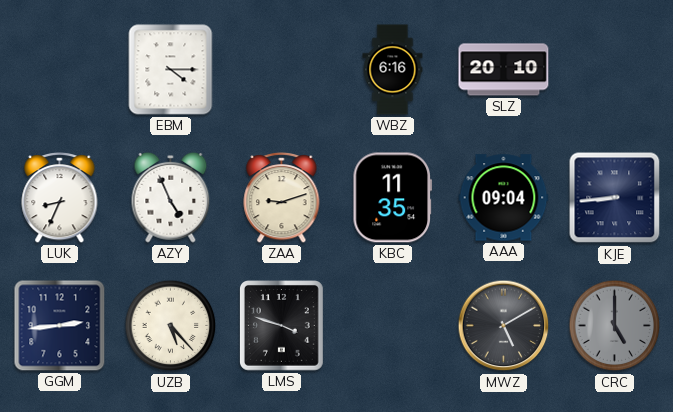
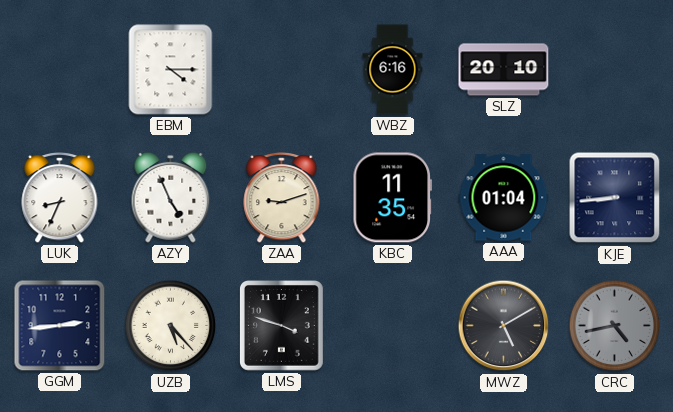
AAA: 09:04 -> 01:04 (504, 198)
CRC: 5:00 -> 4:43 (615, 326)
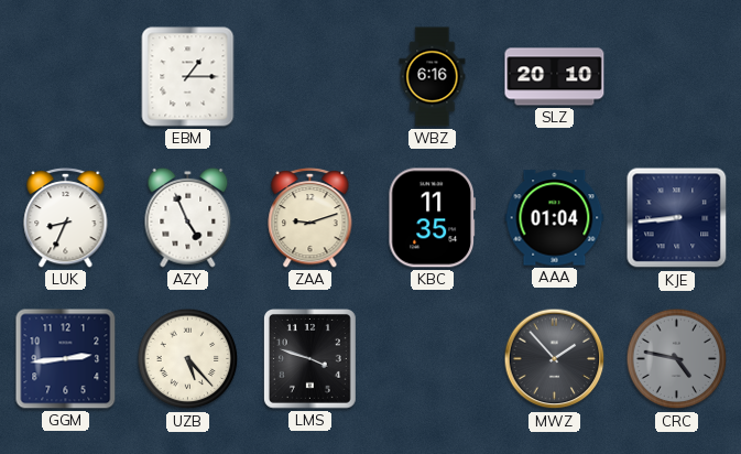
EBM: 4:15 -> 1:15 (188, 77)
MWZ: 5:10 -> 1:53 (555, 359)
CRC: 4:43 -> 4:47 (677, 359)
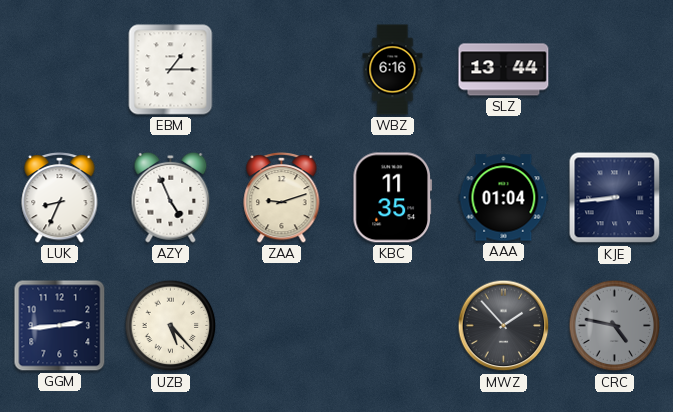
SLZ: 20:10 -> 13:44 (504, 70)
LMS: 3:48 -> none (310, 359)
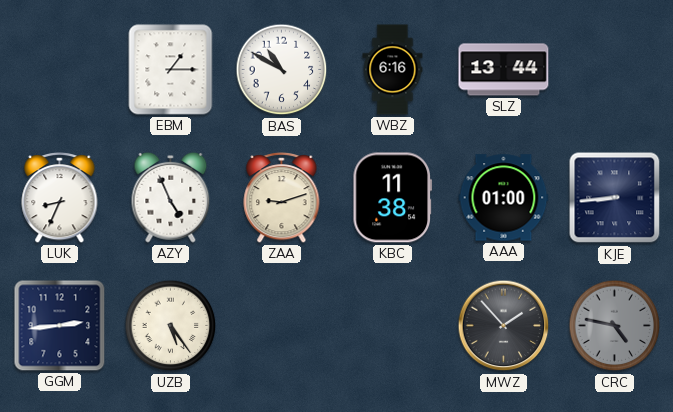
BAS: none -> 10:50 (282, 70)
KBC: 11:35 -> 11:38 (392, 198)
AAA: 01:04 -> 01:00 (504, 198)
UZB: 5:23 -> 5:24 (171, 326)
